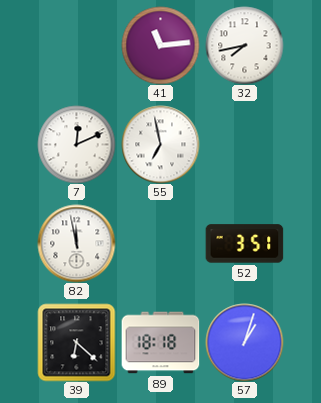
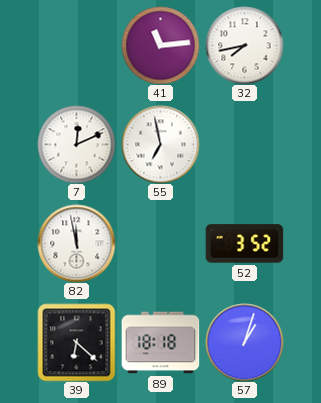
52: 3:51 -> 3:52 (244, 244)
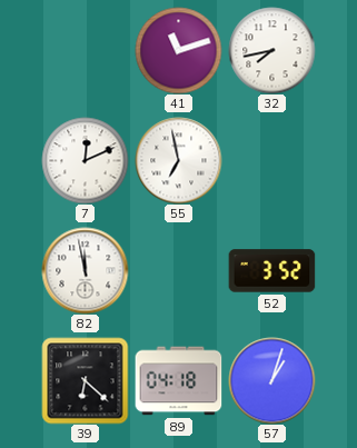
41: 11:14 -> 11:12 (178, 50)
89: 18:18 -> 04:18 (178, 381)
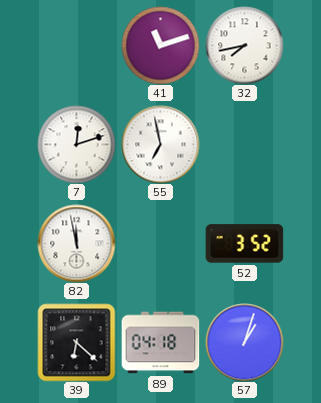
7: 12:11 -> 12:12 (76, 144)
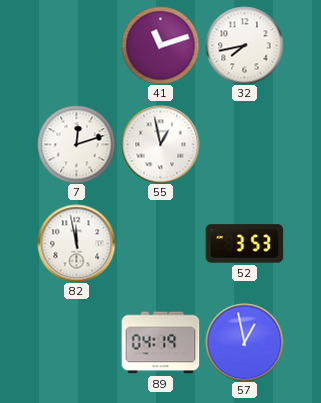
55: 6:58 -> 12:58 (160, 144)
52: 3:52 -> 3:53 (244, 244)
39: 6:22 -> none (76, 342)
89: 04:18 -> 04:19 (160, 343)
57: 1:03 -> 12:58 (244, 342)
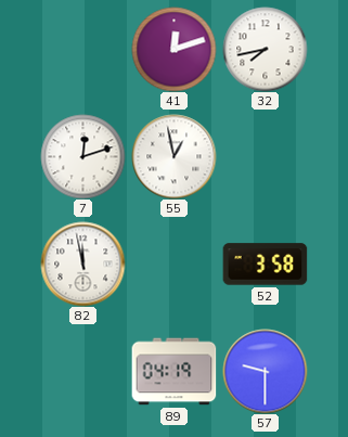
41: 11:12 -> 12:12 (173, 49)
52: 3:53 -> 3:58 (265, 265)
57: 12:58 -> 9:30 (265, 371)
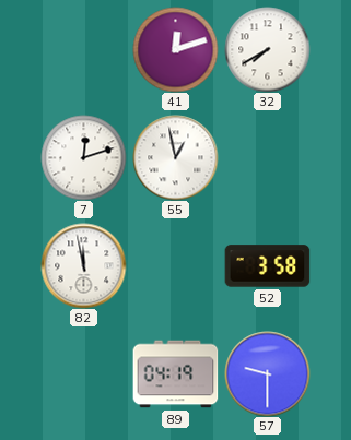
32: 7:43 -> 7:40 (267, 49)
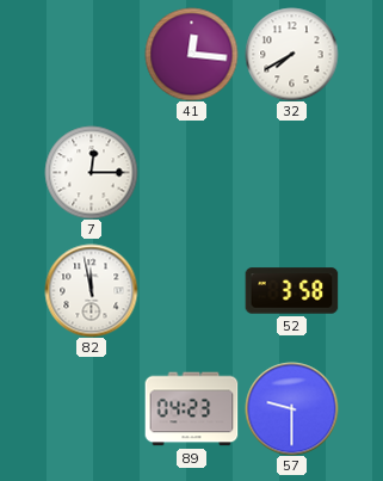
41: 12:12 -> 12:16 (191, 54)
7: 12:12 -> 12:15 (91, 172)
55: 12:58 -> none (175, 157)
89: 04:19 -> 04:23 (191, 409)
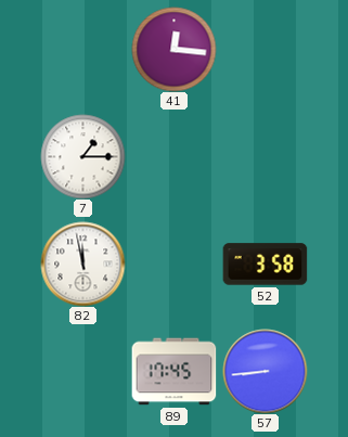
32: 7:40 -> none (291, 54)
7: 12:15 -> 1:15 (82, 156)
89: 04:23 -> 17:45 (173, 372)
57: 9:30 -> 8:44 (265, 371)
